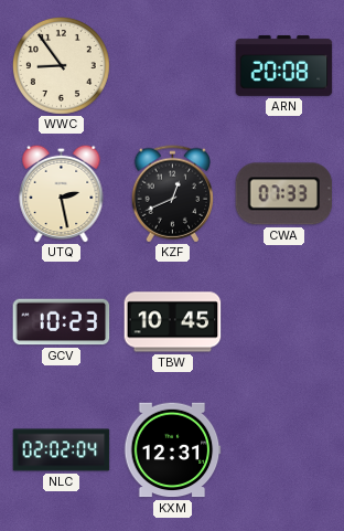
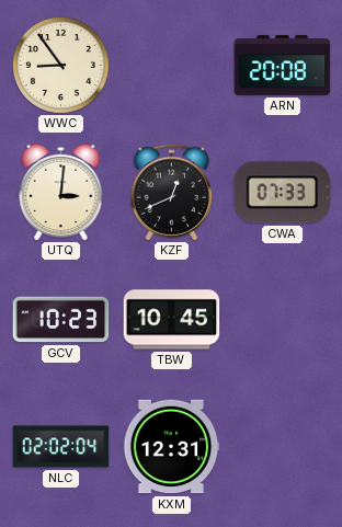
UTQ: 2:28 -> 3:01 (61, 192)
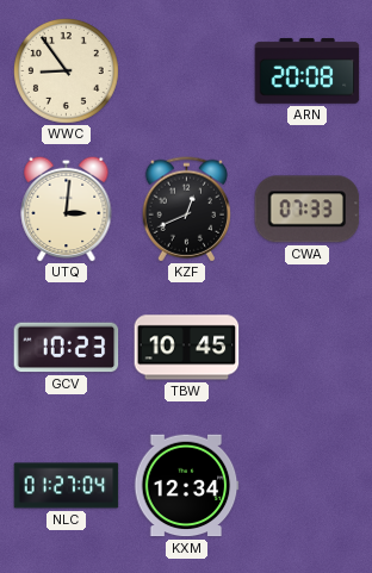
NLC: 02:02 -> 01:27 (67, 486)
KXM: 12:31 -> 12:34 (186, 486)
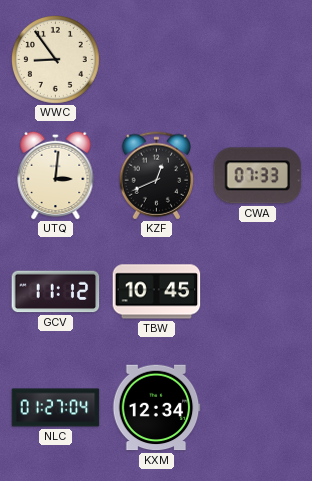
ARN: 20:08 -> none (308, 70)
GCV: 10:23 -> 11:12 (56, 292)
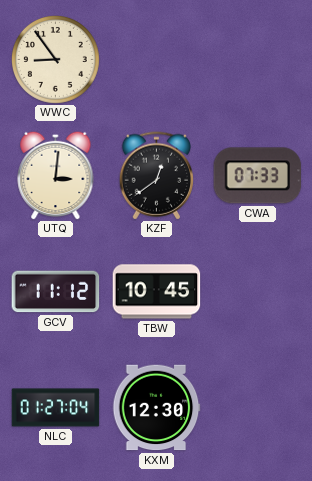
KZF: 12:41 -> 12:39 (156, 176)
KXM: 12:34 -> 12:30 (156, 408)
